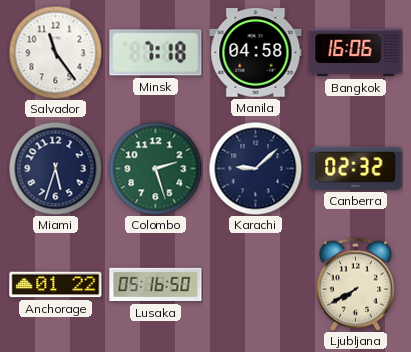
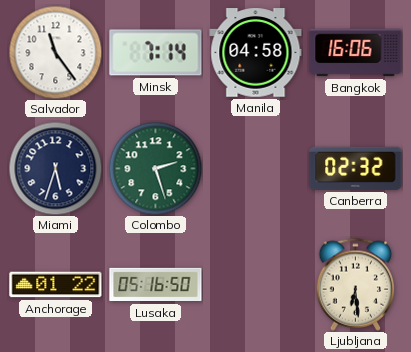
Minsk: 7:18 -> 7:14 (156, 53)
Karachi: 9:08 -> none (255, 168)
Ljubljana: 7:40 -> 6:29 (356, 284)
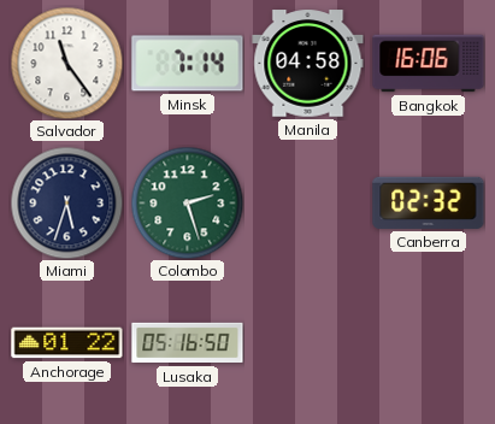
Ljubljana: 6:29 -> none (356, 284)
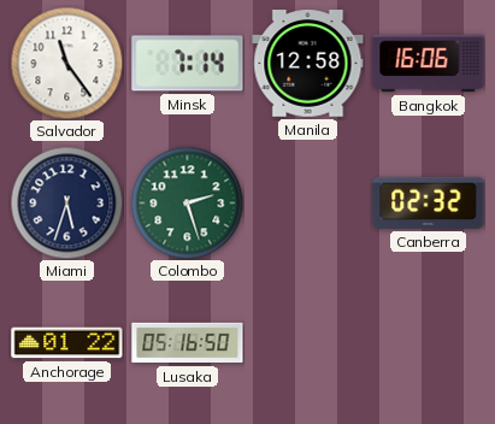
Manila: 04:58 -> 12:58 (308, 64)
